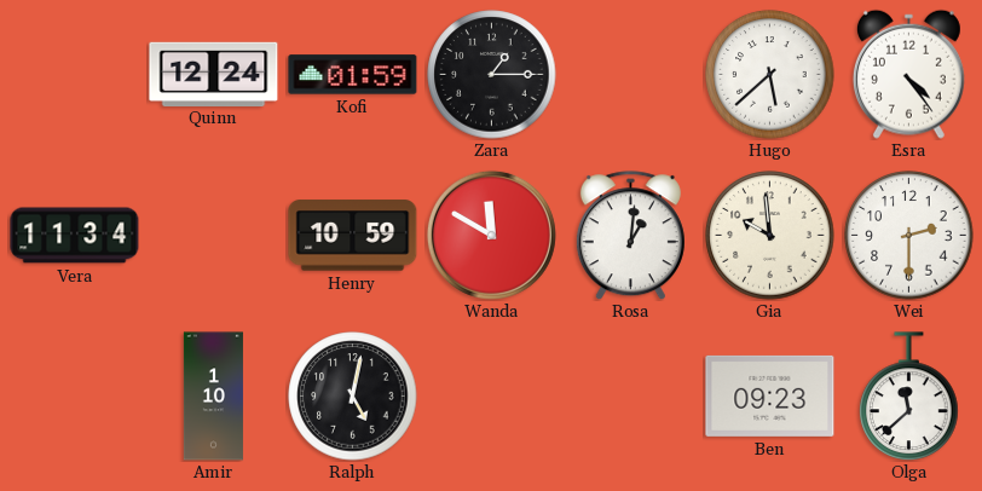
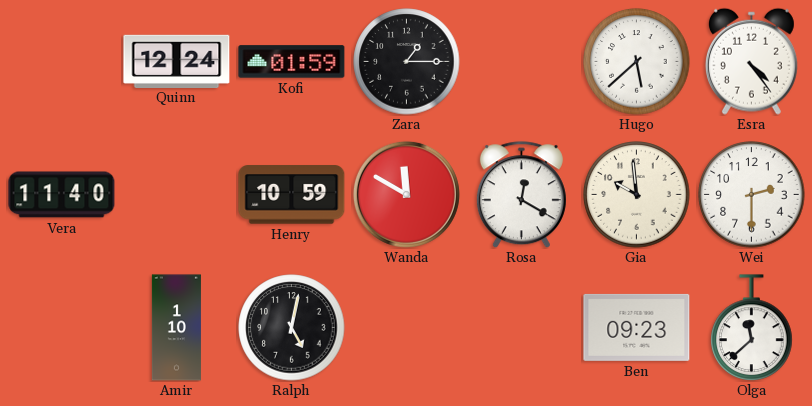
Vera: 11:34 -> 11:40 (62, 195)
Rosa: 1:01 -> 12:20 (521, 195)
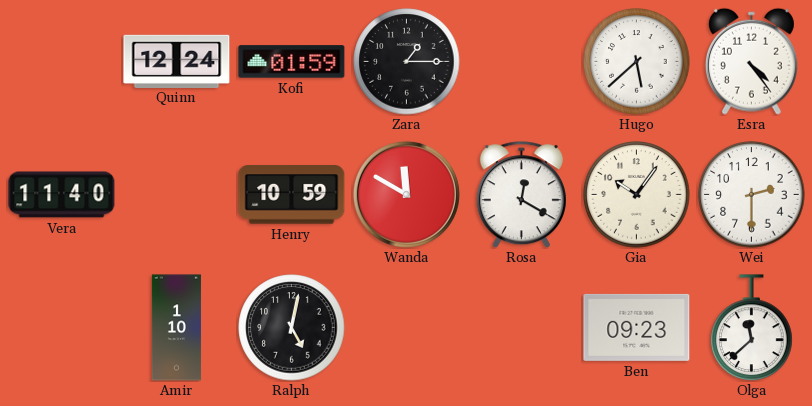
Gia: 9:59 -> 10:06 (637, 195)
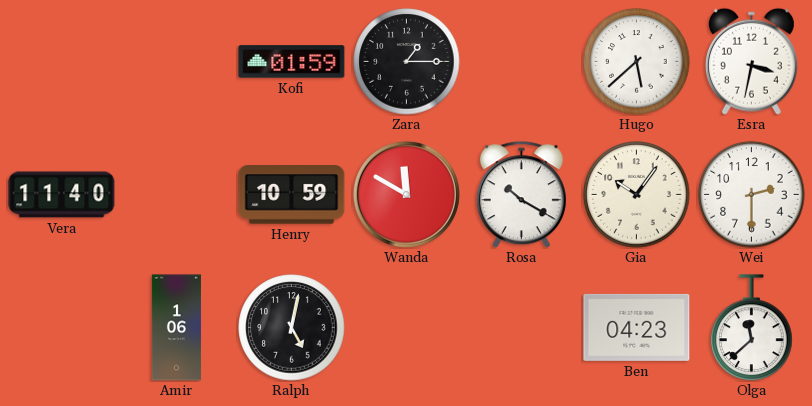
Quinn: 12:24 -> none (177, 61)
Esra: 4:24 -> 3:32 (751, 61)
Rosa: 12:20 -> 10:20 (521, 195)
Amir: 1:10 -> 1:06 (176, 328)
Ben: 09:23 -> 04:23 (637, 327)
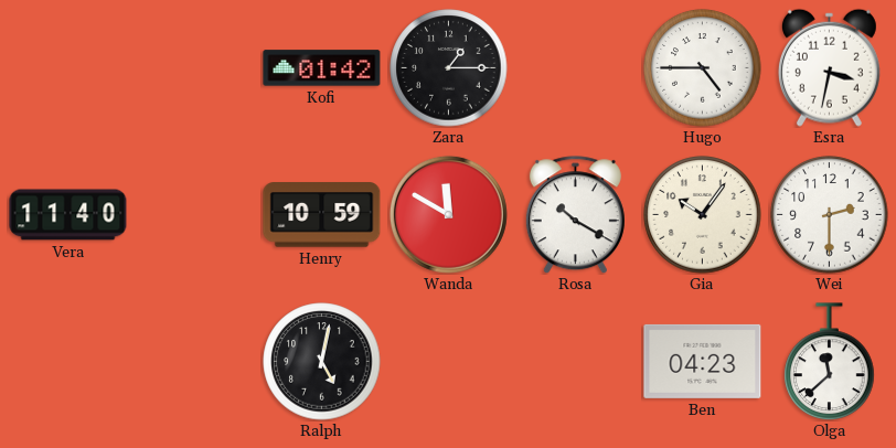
Kofi: 01:59 -> 01:42 (322, 68)
Hugo: 5:38 -> 4:45 (703, 68)
Amir: 1:06 -> none (176, 328)
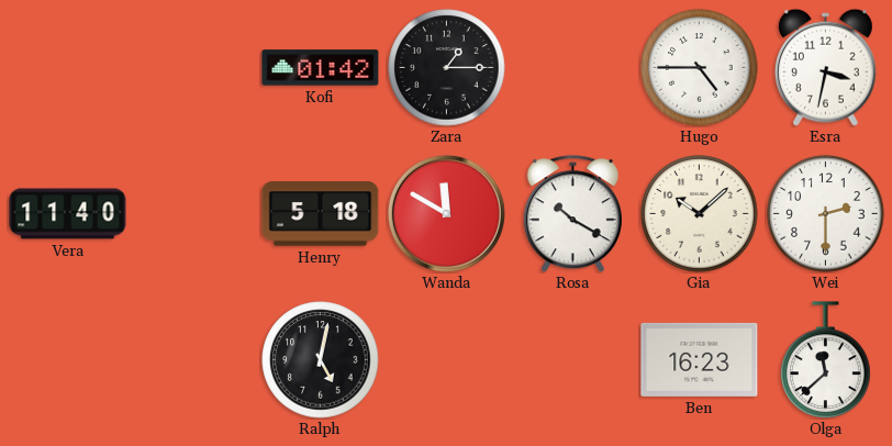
Henry: 10:59 -> 5:18 (321, 214)
Gia: 10:06 -> 10:08 (700, 214)
Ben: 04:23 -> 16:23 (700, 359)
